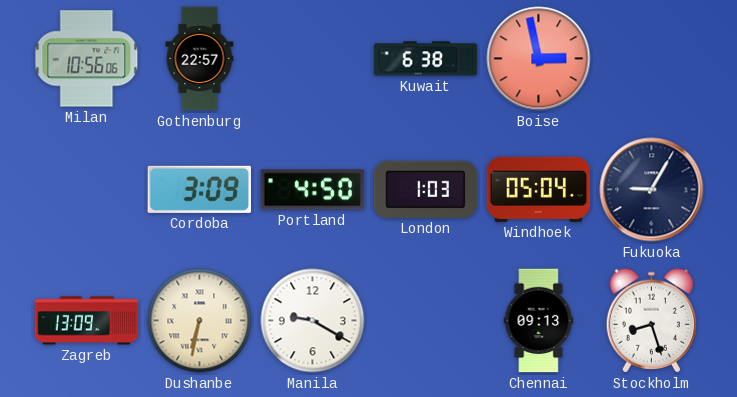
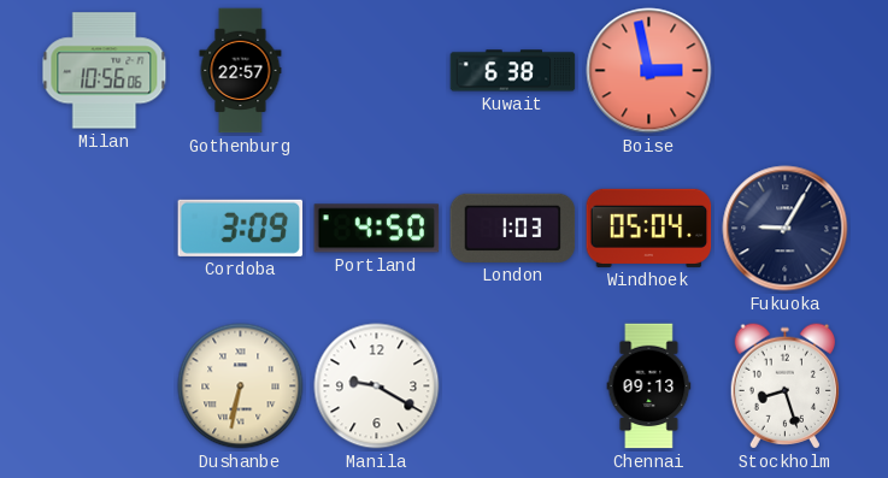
Zagreb: 13:09 -> none (87, 321)
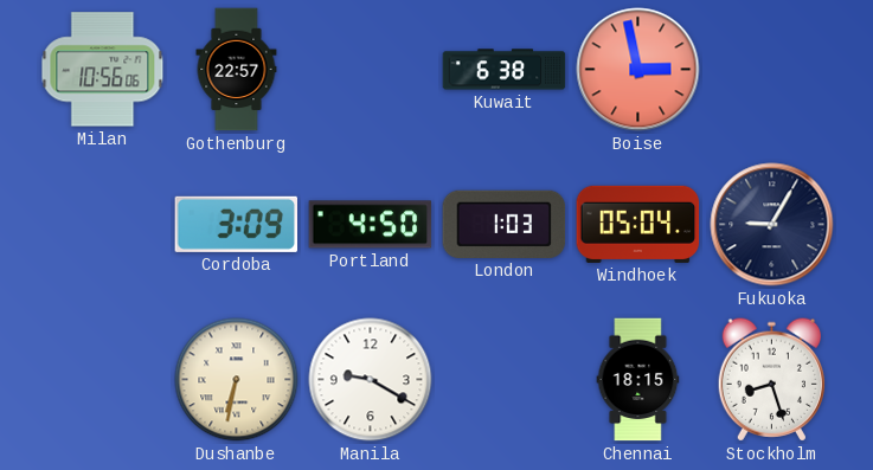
Chennai: 09:13 -> 18:15 (638, 380)
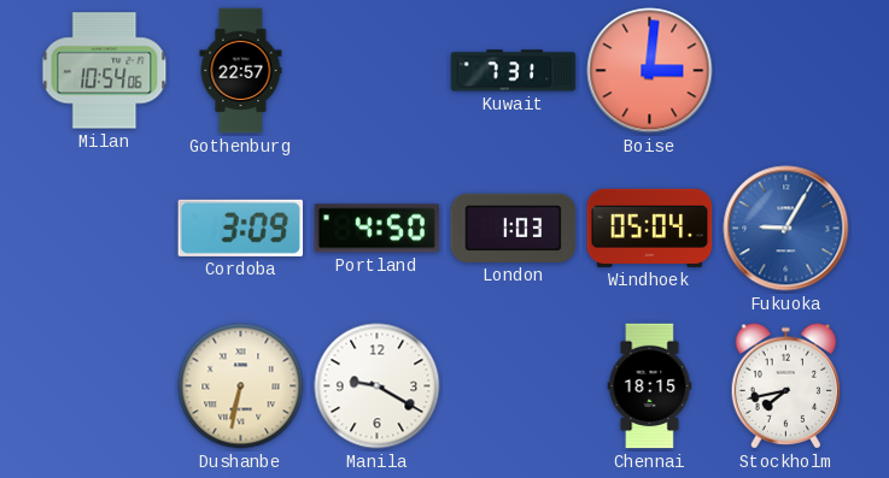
Milan: 10:56 -> 10:54 (105, 71)
Kuwait: 6:38 -> 7:31 (514, 71)
Boise: 2:58 -> 3:01 (650, 71)
Fukuoka dial: navy -> blue (786, 229)
Stockholm: 8:27 -> 7:43 (785, 386)
